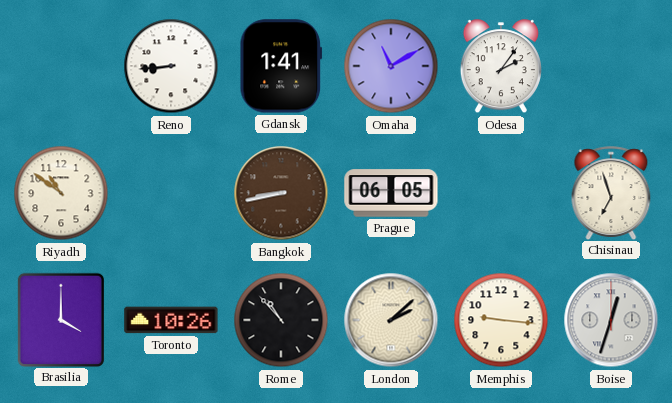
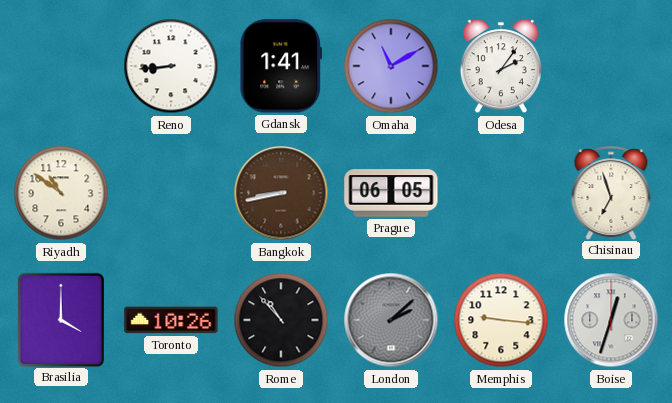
London dial: cream -> grey (391, 320)
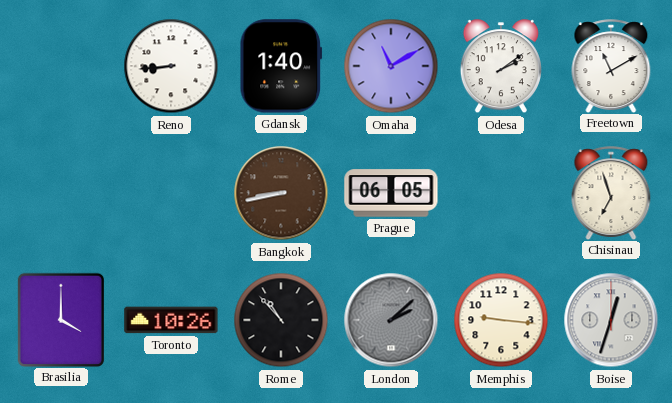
Gdansk: 1:41 -> 1:40 (281, 66)
Odesa: 2:06 -> 2:09 (501, 67)
Freetown: none -> 11:10 (611, 66)
Riyadh: 10:51 -> none (61, 193)
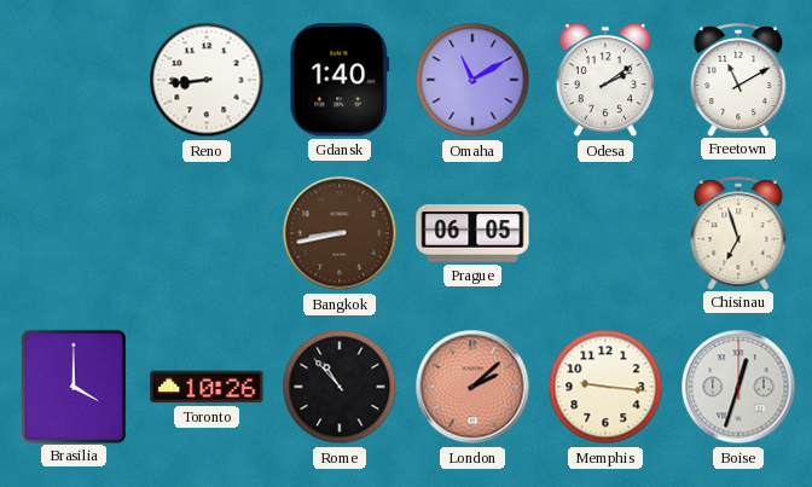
London dial: grey -> salmon (472, 387)
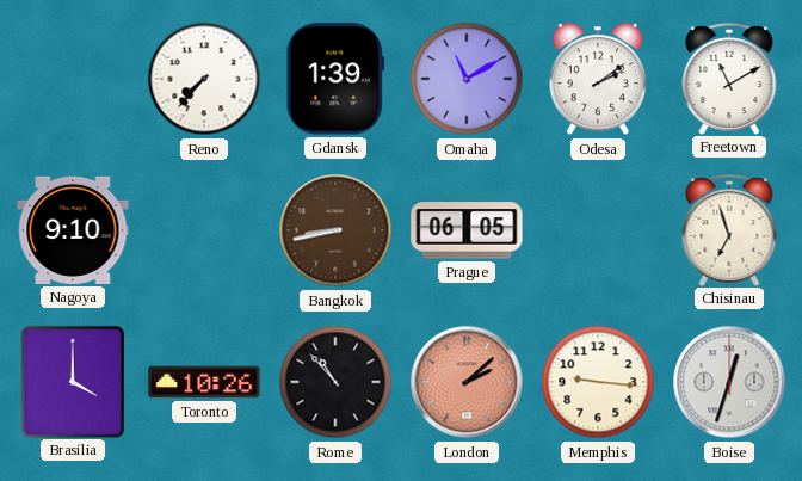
Reno: 8:44 -> 7:37 (204, 79)
Gdansk: 1:40 -> 1:39 (335, 79)
Nagoya: none -> 9:10 (73, 230)
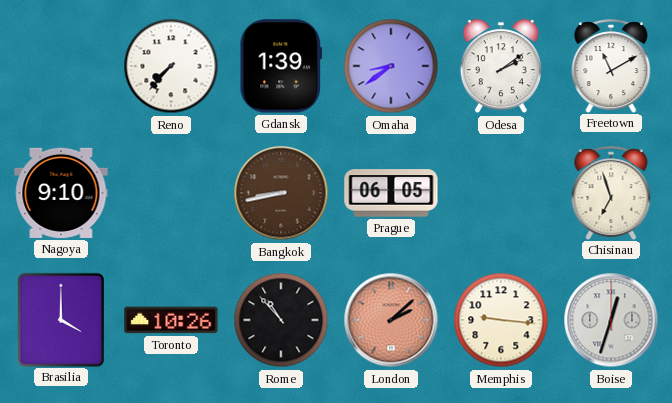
Omaha: 11:10 -> 8:39 (391, 66)
